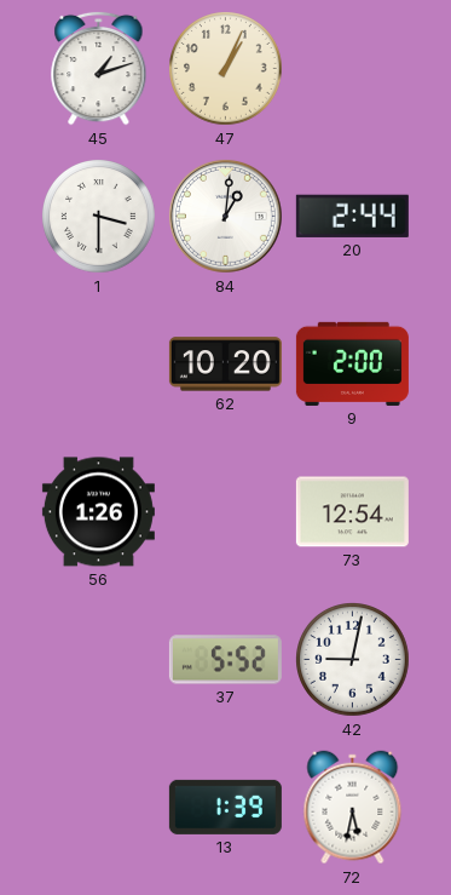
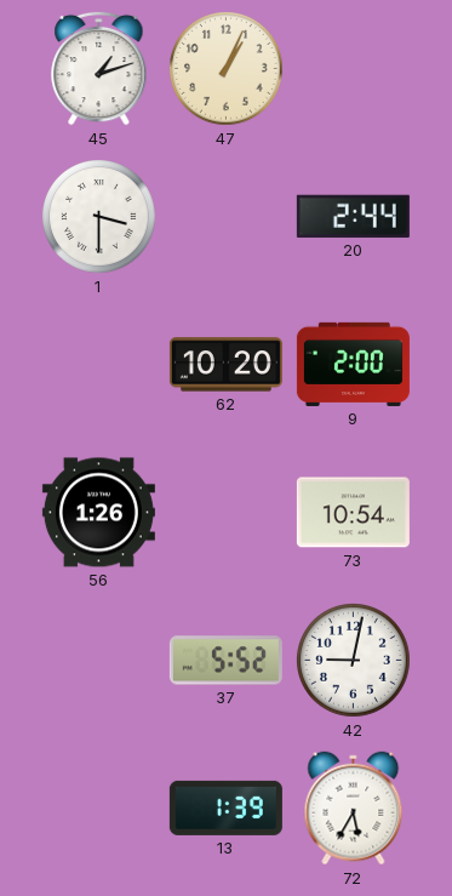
84: 1:01 -> none (225, 216)
73: 12:54 -> 10:54 (353, 513)
72: 5:32 -> 5:35 (354, 809)
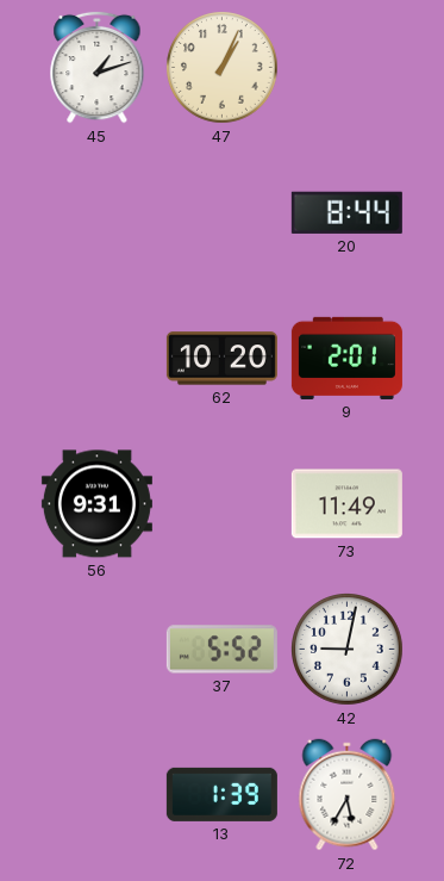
1: 3:30 -> none (99, 217)
20: 2:44 -> 8:44 (346, 212)
9: 2:00 -> 2:01 (346, 358)
56: 1:26 -> 9:31 (96, 504)
73: 10:54 -> 11:49 (346, 504)
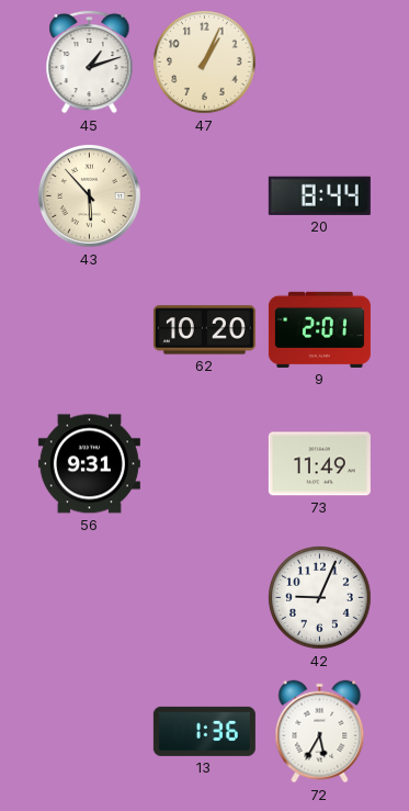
43: none -> 5:53 (89, 195)
37: 5:52 -> none (221, 650)
42: 9:02 -> 9:04 (320, 598)
13: 1:39 -> 1:36 (204, 731)
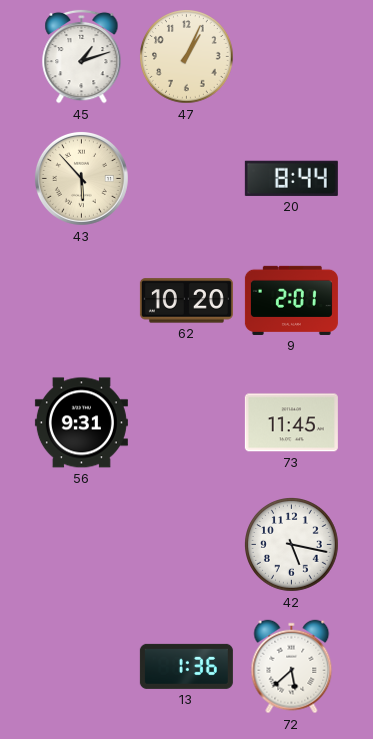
73: 11:49 -> 11:45 (291, 423)
42: 9:04 -> 5:17 (292, 545)
72: 5:35 -> 5:38 (292, 667)
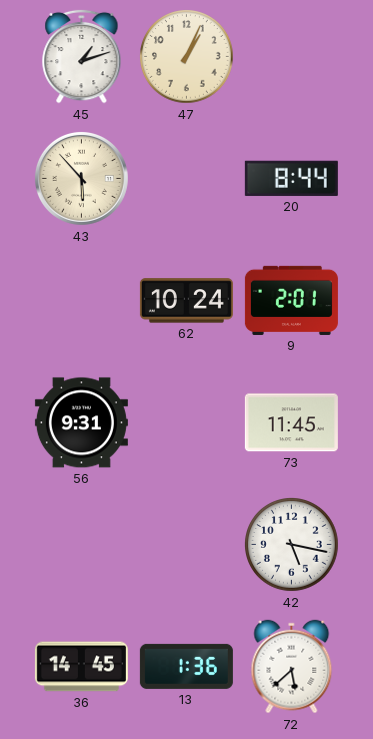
62: 10:20 -> 10:24 (186, 301)
36: none -> 14:45 (81, 667)
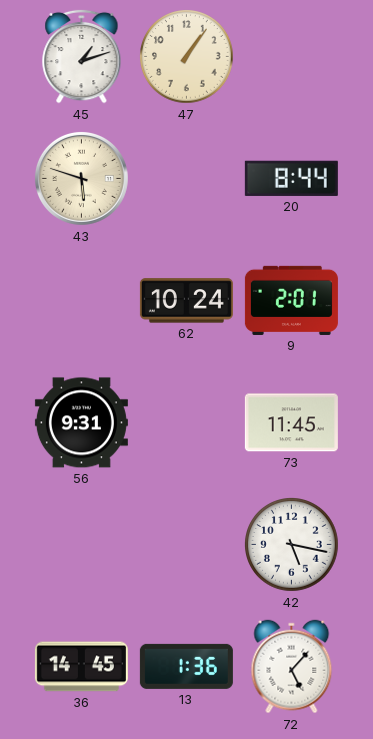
47: 1:04 -> 1:06 (187, 57)
43: 5:53 -> 5:48 (81, 178)
72: 5:38 -> 5:07 (292, 667)
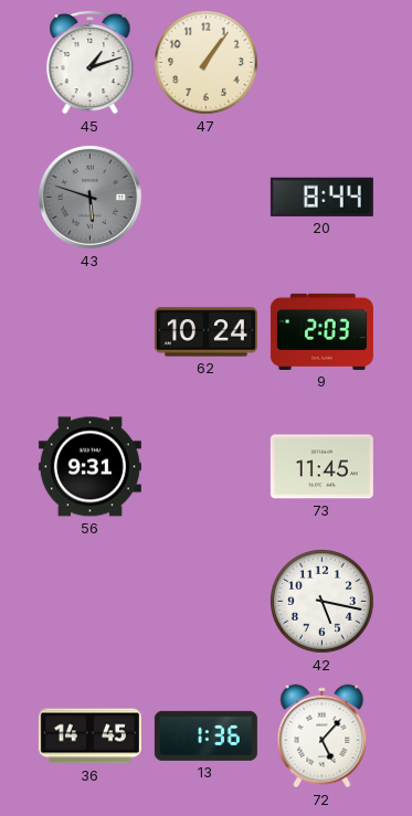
43 dial: cream -> grey (89, 197)
9: 2:01 -> 2:03 (321, 331)
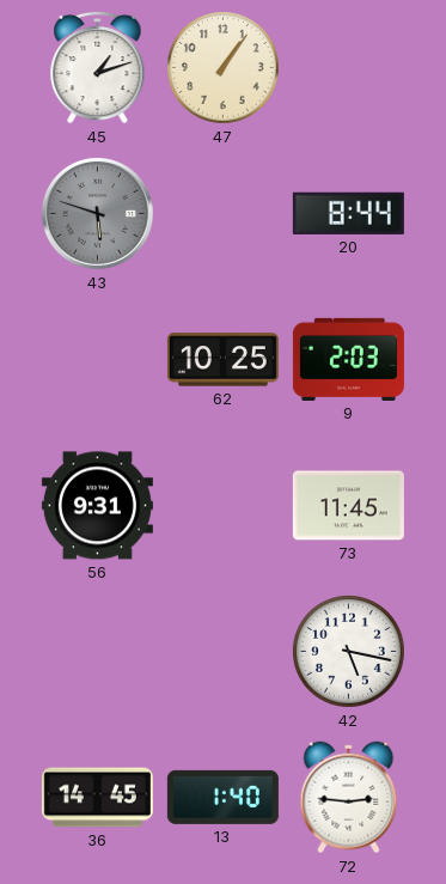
62: 10:24 -> 10:25 (222, 360)
13: 1:36 -> 1:40 (222, 797)
72: 5:07 -> 2:46 (349, 798)
